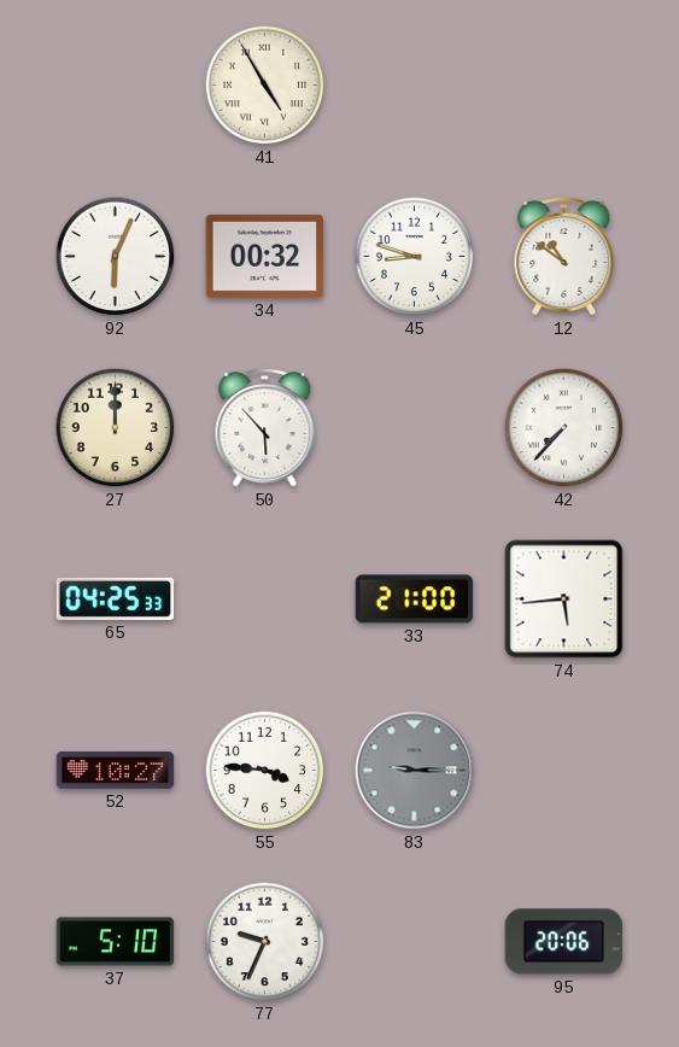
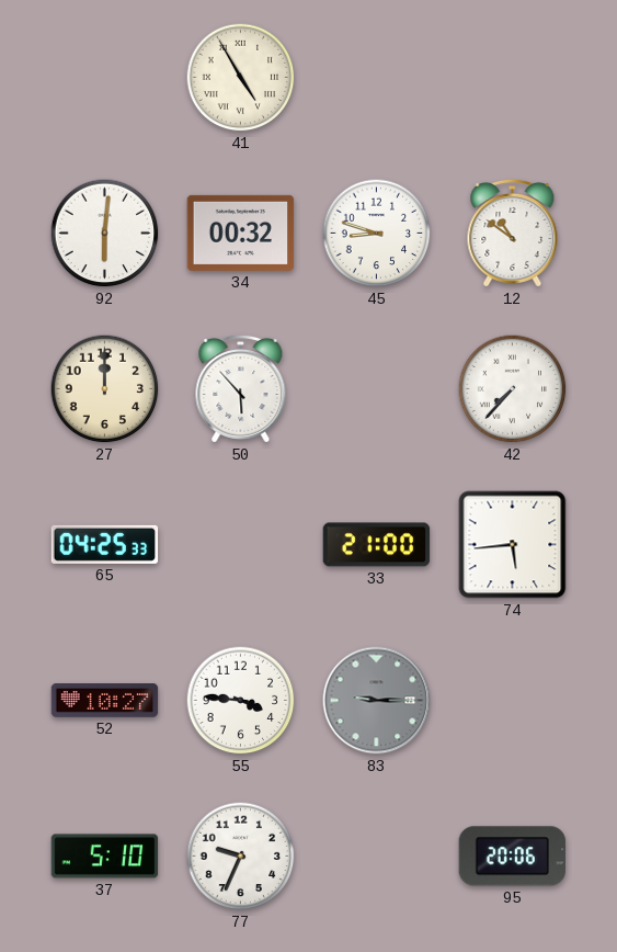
92: 6:04 -> 6:01 (105, 234)
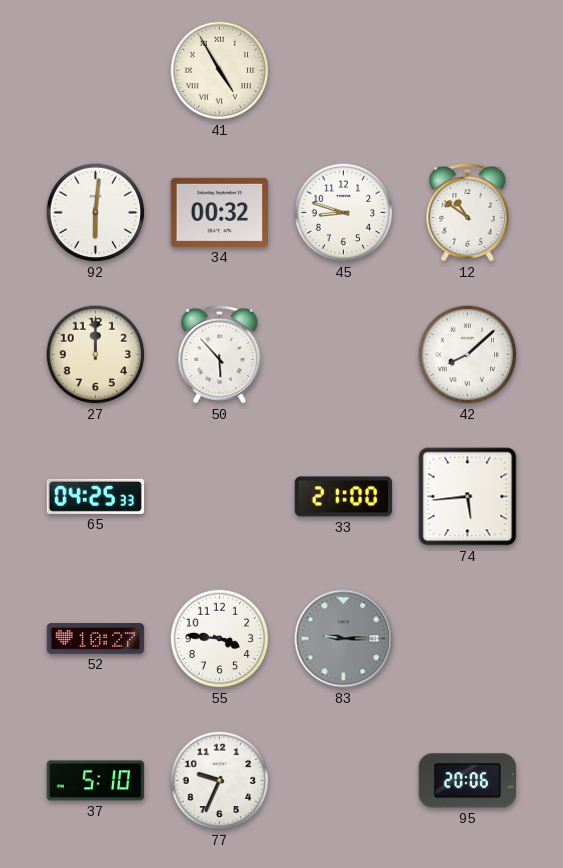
42: 7:37 -> 8:08 (468, 355)
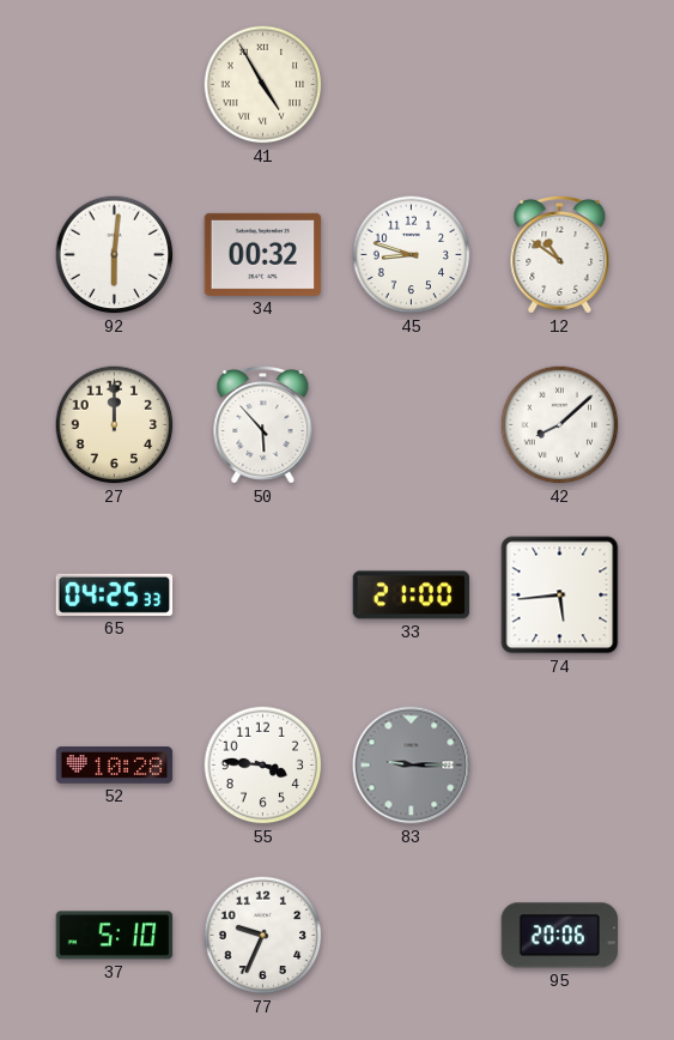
52: 10:27 -> 10:28 (115, 766)
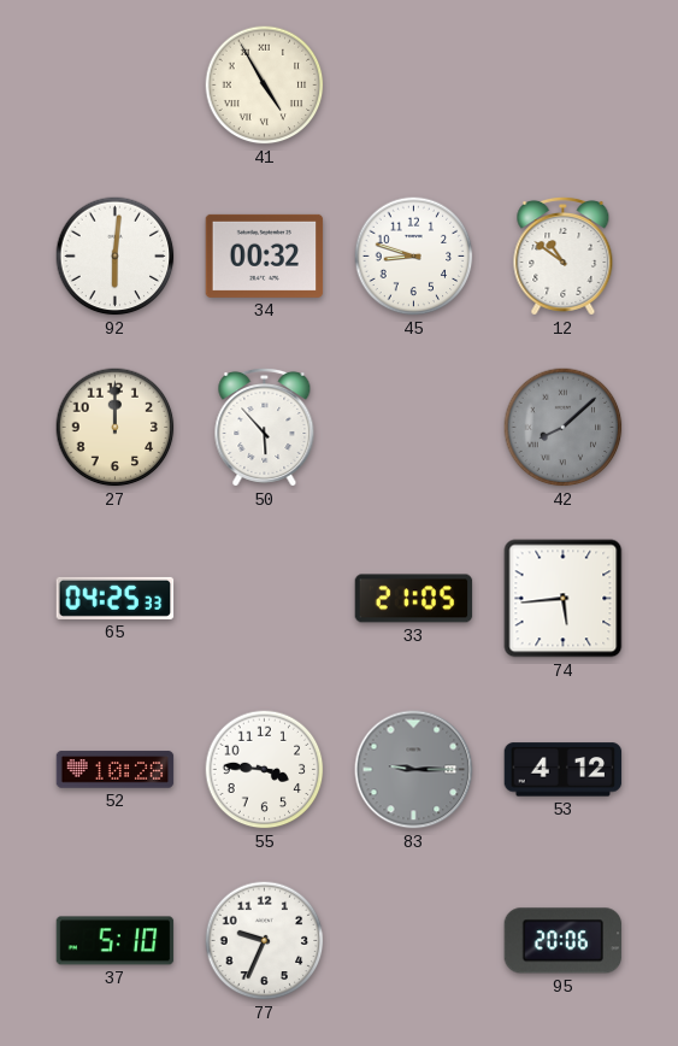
42 dial: white -> grey (564, 428)
33: 21:00 -> 21:05 (414, 599)
53: none -> 4:12 (564, 770)
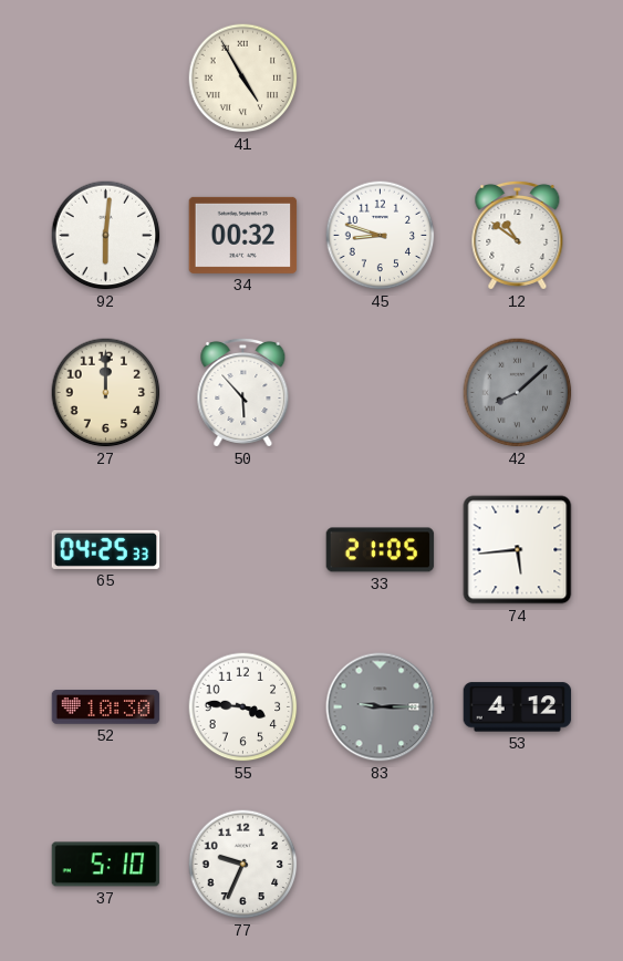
52: 10:28 -> 10:30 (106, 707)
95: 20:06 -> none (564, 941)
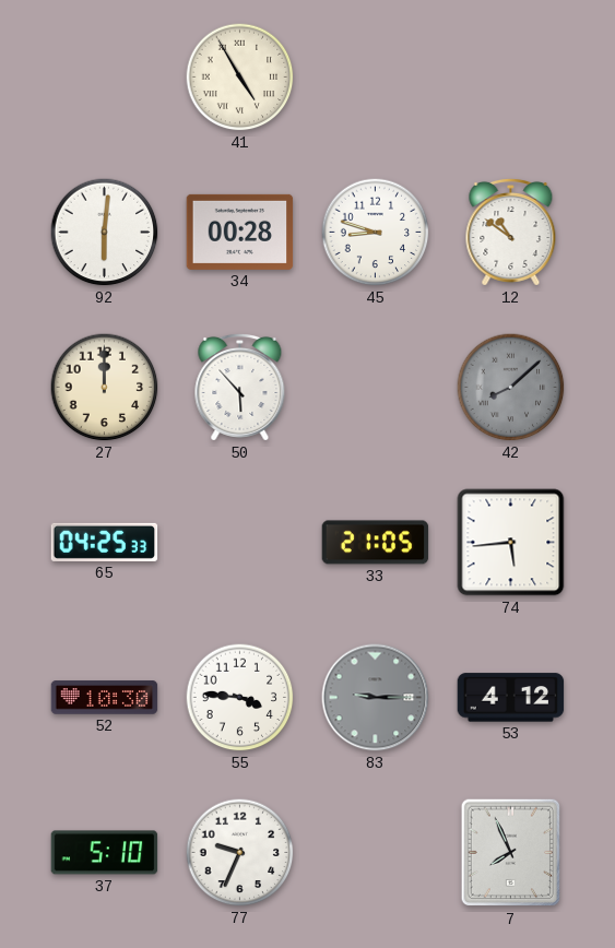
34: 00:32 -> 00:28 (240, 232)
7: none -> 7:56 (511, 853)
